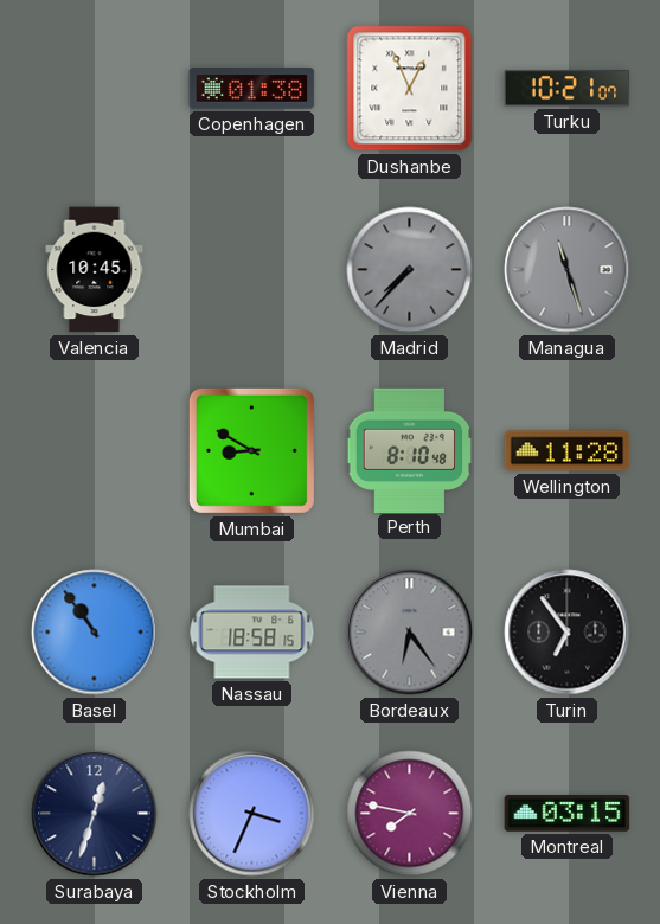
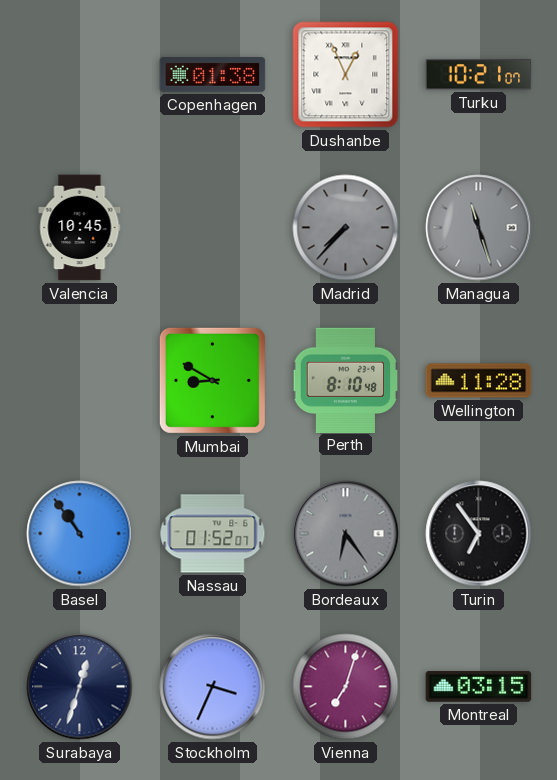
Nassau: 18:58 -> 01:52 (213, 534)
Vienna: 7:47 -> 7:03 (346, 687)
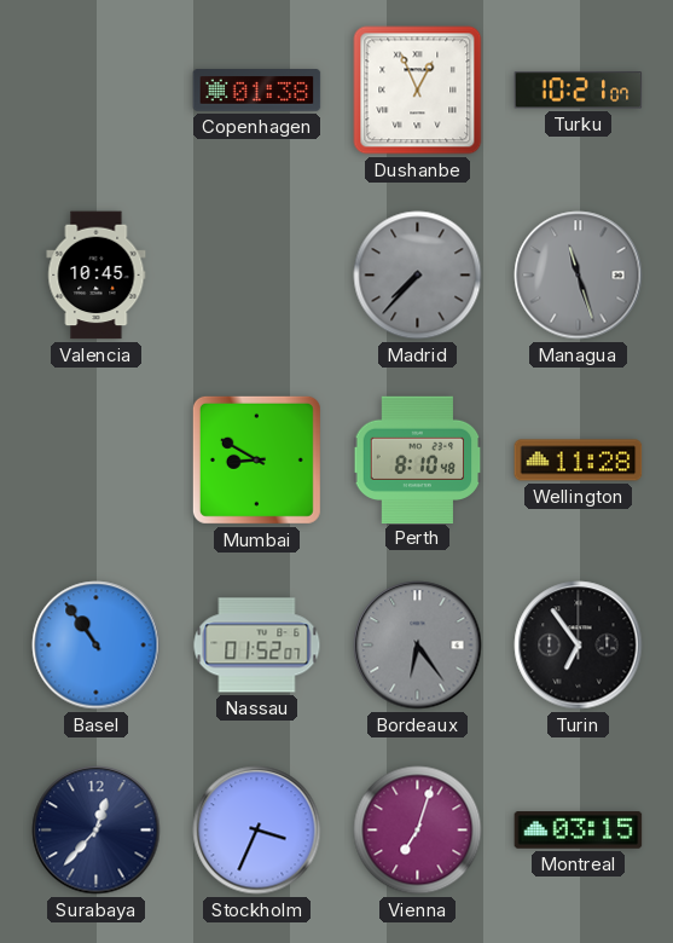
Surabaya: 12:33 -> 12:37 (97, 831)
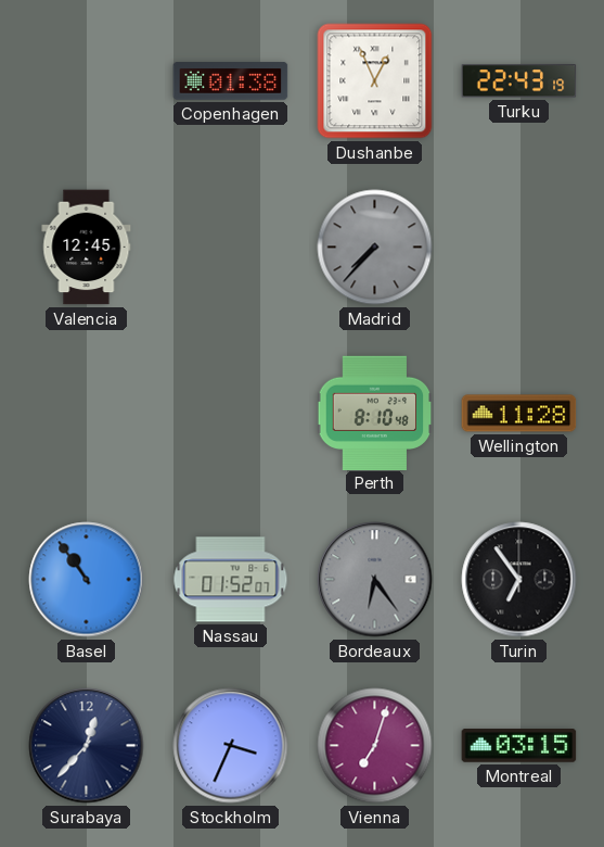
Turku: 10:21 -> 22:43 (519, 81)
Valencia: 10:45 -> 12:45 (87, 248)
Managua: 11:27 -> none (579, 276)
Mumbai: 8:50 -> none (256, 459)
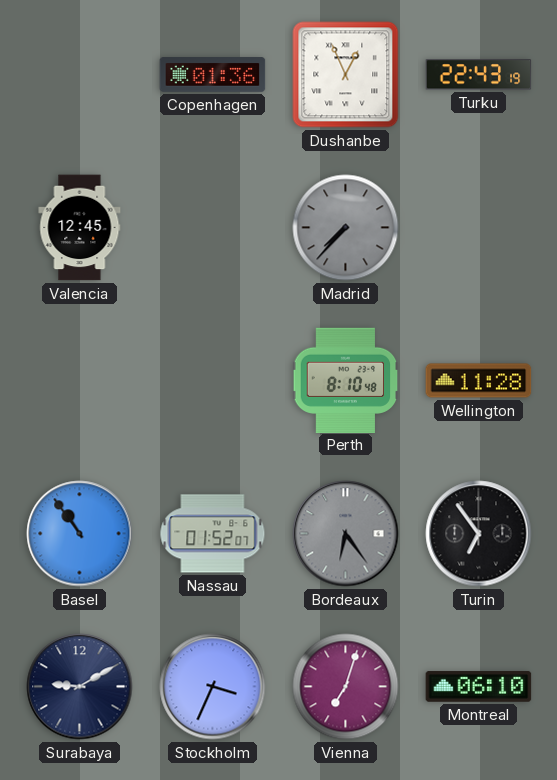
Copenhagen: 01:38 -> 01:36 (213, 75)
Surabaya: 12:37 -> 9:10 (80, 687)
Montreal: 03:15 -> 06:10 (479, 687)
